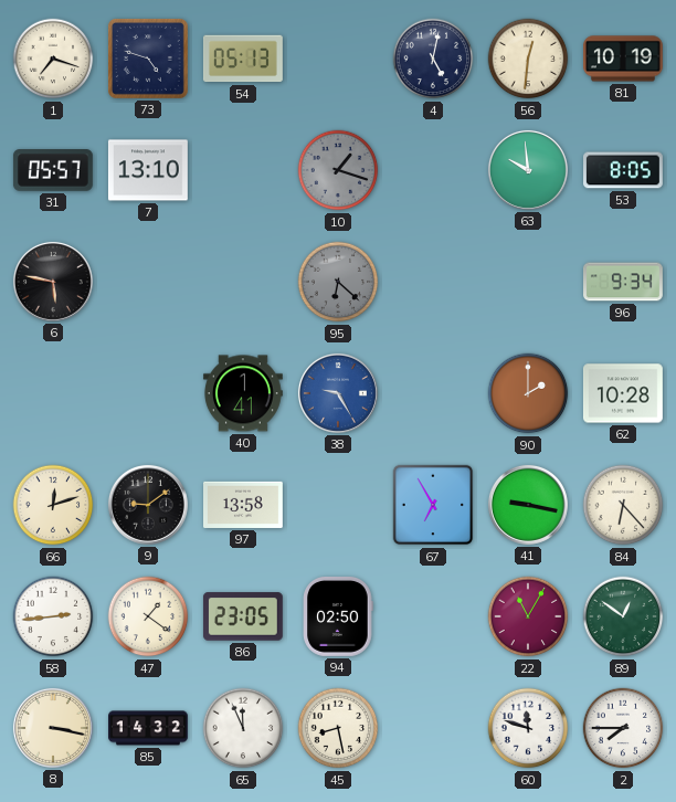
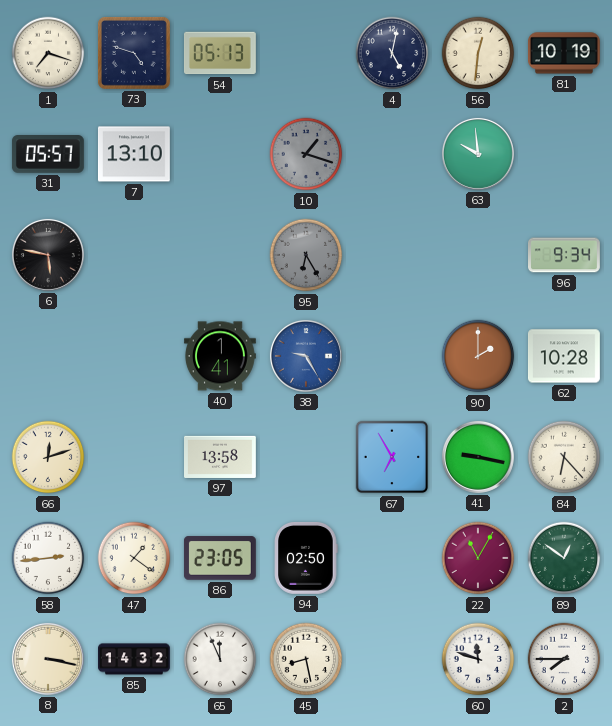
53: 8:05 -> none (624, 170)
95: 6:22 -> 6:25 (306, 255)
9: 9:09 -> none (148, 505)
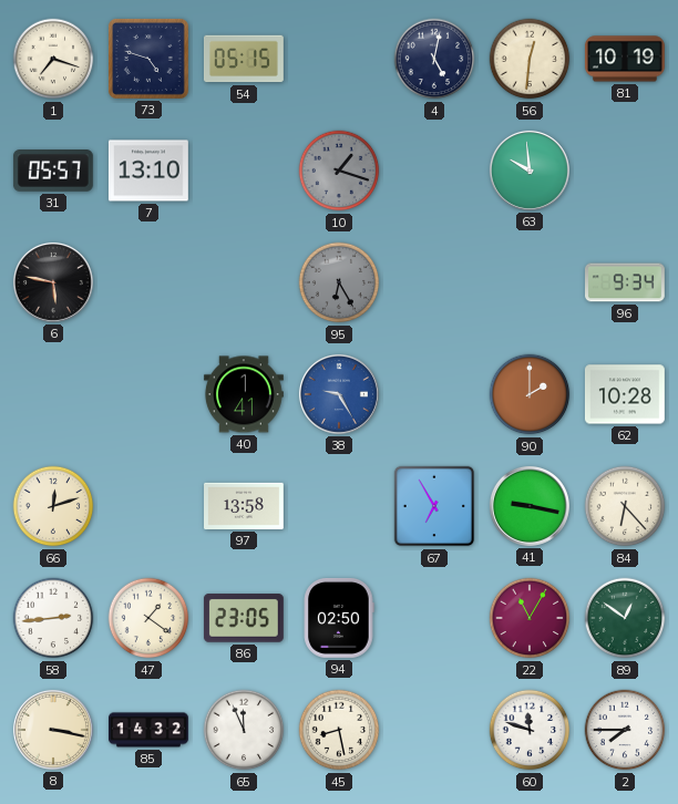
54: 05:13 -> 05:15 (244, 59)
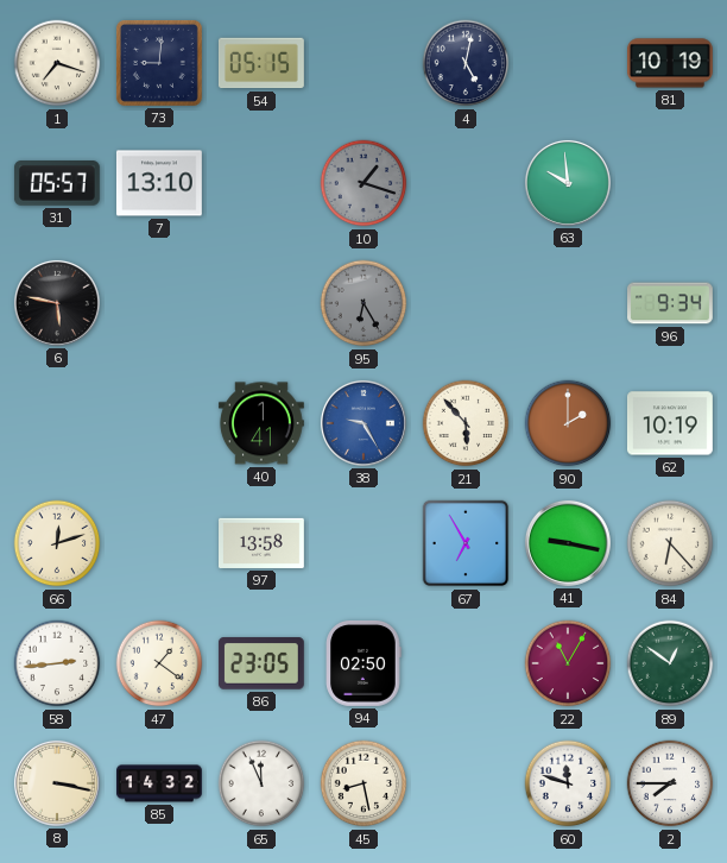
73: 4:48 -> 9:01 (159, 63)
56: 12:31 -> none (530, 59)
21: none -> 5:53 (466, 423)
62: 10:28 -> 10:19 (670, 423)
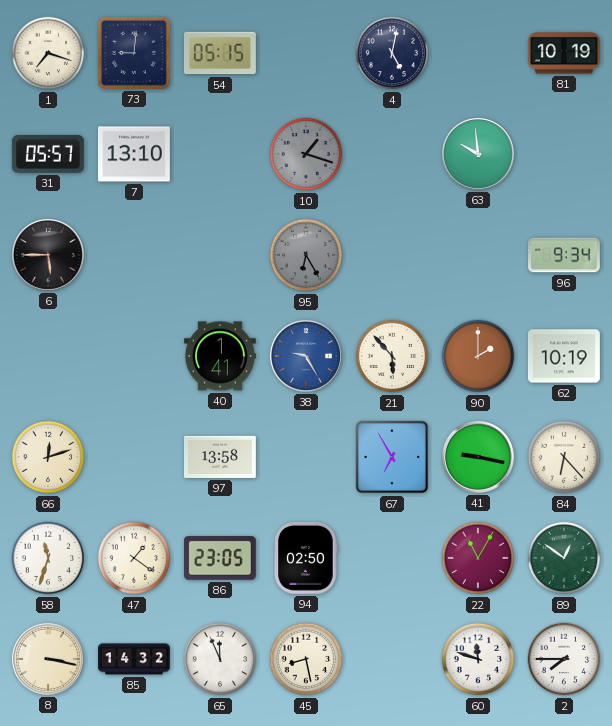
6: 5:47 -> 5:45 (48, 255)
58: 2:44 -> 11:33 (48, 558)
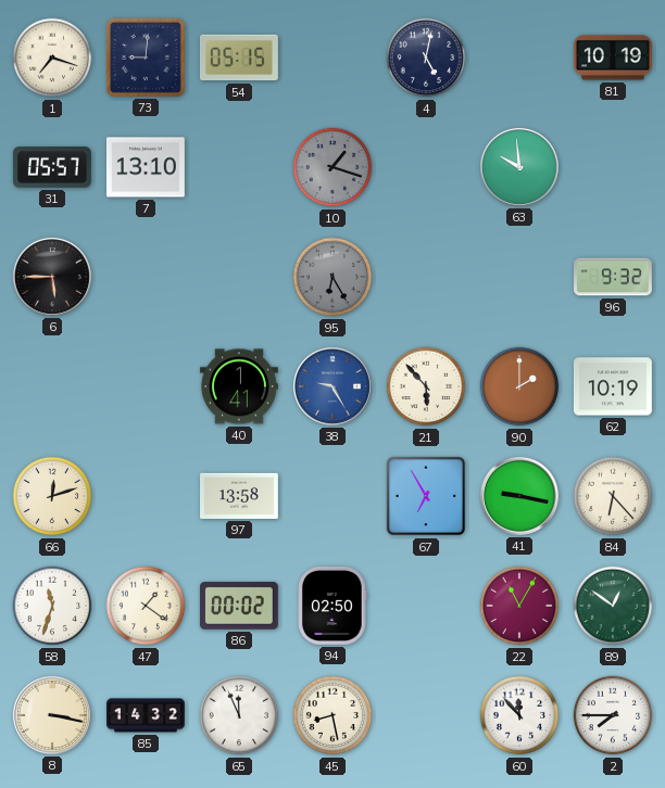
96: 9:34 -> 9:32 (614, 277)
86: 23:05 -> 00:02 (239, 606)
60: 11:48 -> 11:53 (519, 715)
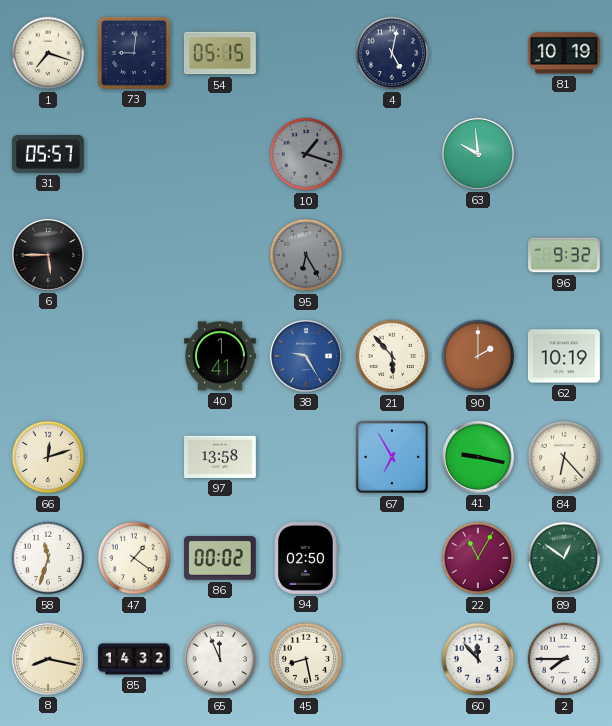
7: 13:10 -> none (146, 167)
8: 3:17 -> 8:17 (48, 659)
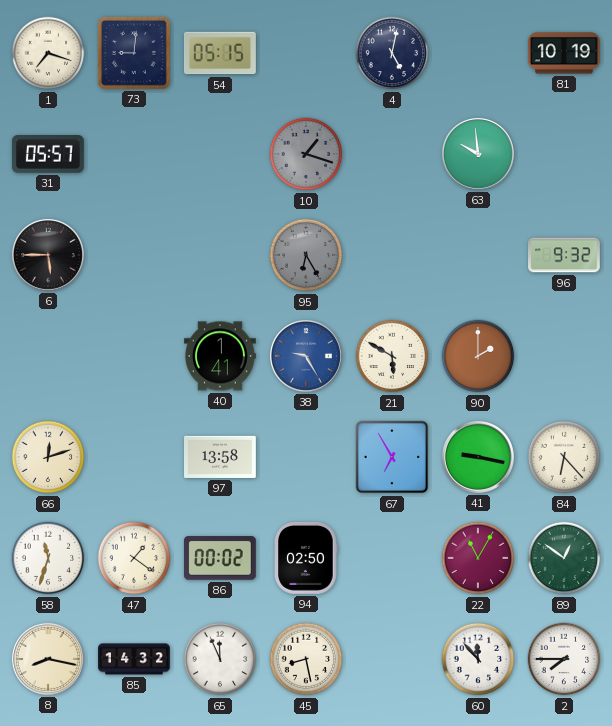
21: 5:53 -> 5:50 (392, 356)
62: 10:19 -> none (564, 356)
